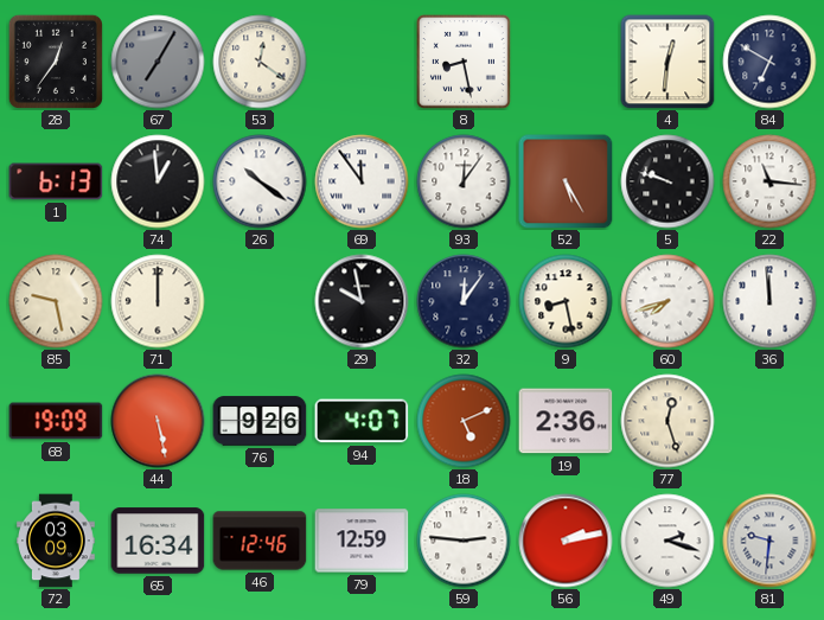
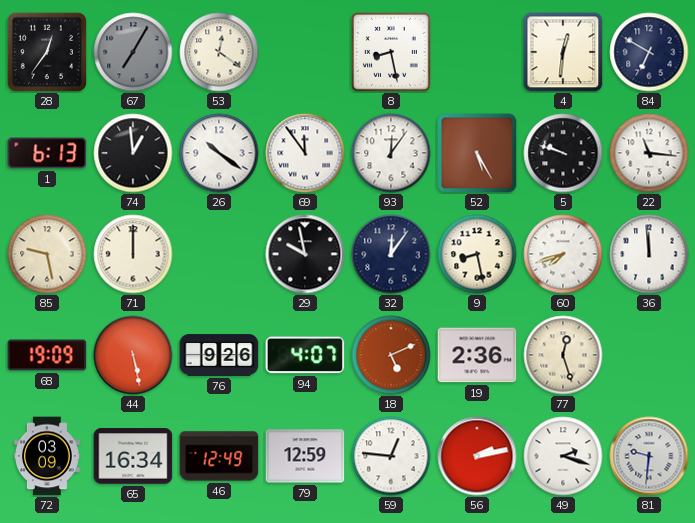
46: 12:46 -> 12:49 (219, 456)
59: 2:46 -> 12:46 (391, 456)
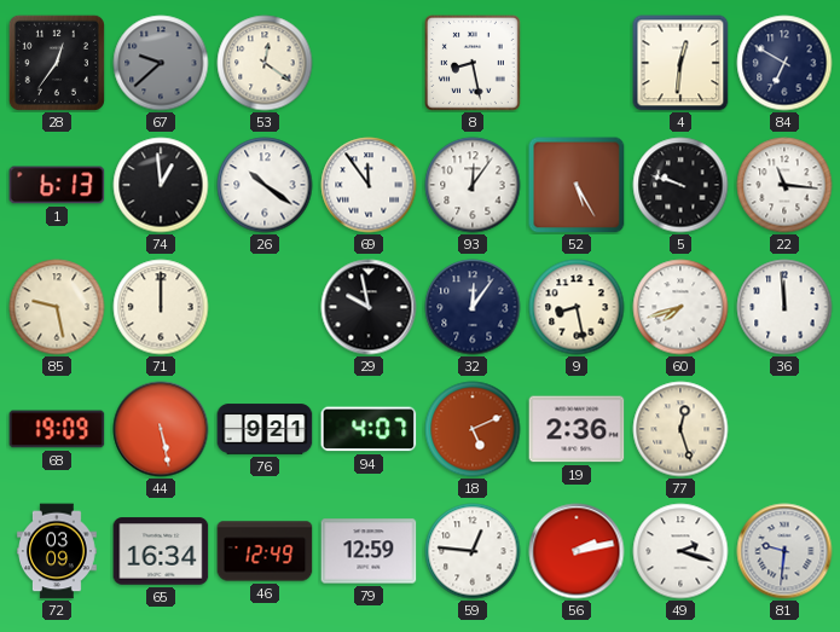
67: 7:05 -> 9:38 (161, 63)
76: 9:26 -> 9:21 (265, 429)
